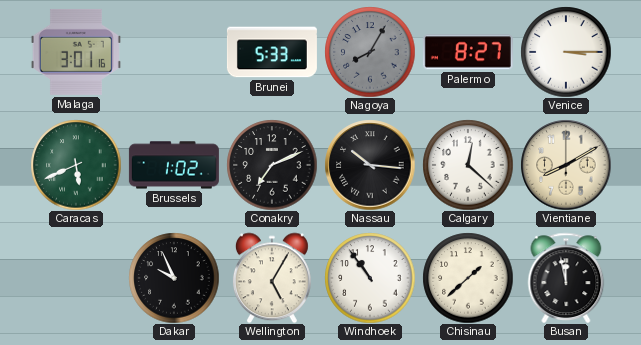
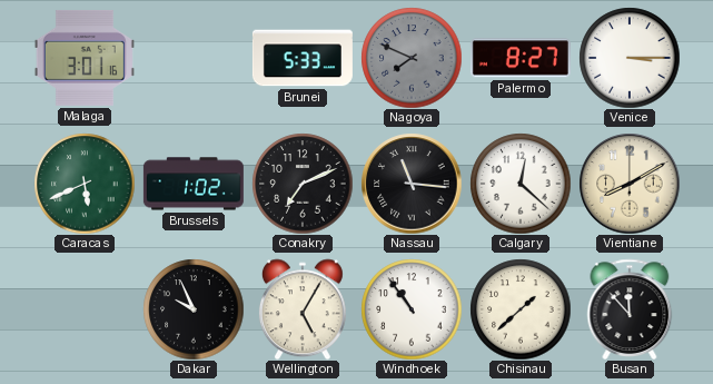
Nagoya: 8:05 -> 7:49 (412, 58)
Nassau: 10:16 -> 11:16 (412, 184)
Busan: 11:58 -> 11:53 (630, 309)
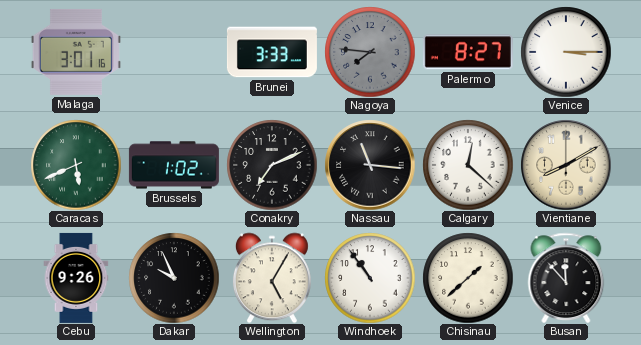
Brunei: 5:33 -> 3:33 (272, 52)
Nagoya: 7:49 -> 7:46 (370, 52)
Cebu: none -> 9:26 (76, 278)
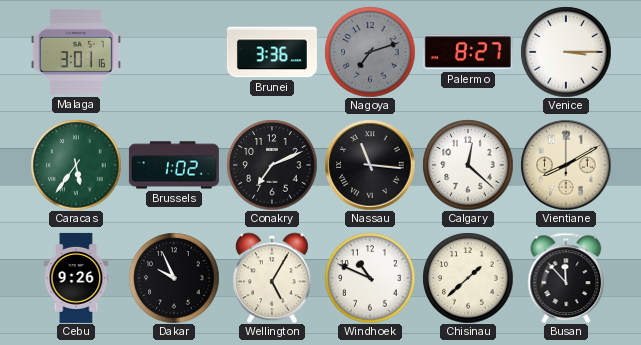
Brunei: 3:33 -> 3:36 (272, 52)
Nagoya: 7:46 -> 7:12 (370, 52)
Caracas: 5:41 -> 5:36 (76, 165)
Windhoek: 10:54 -> 10:49 (370, 278)
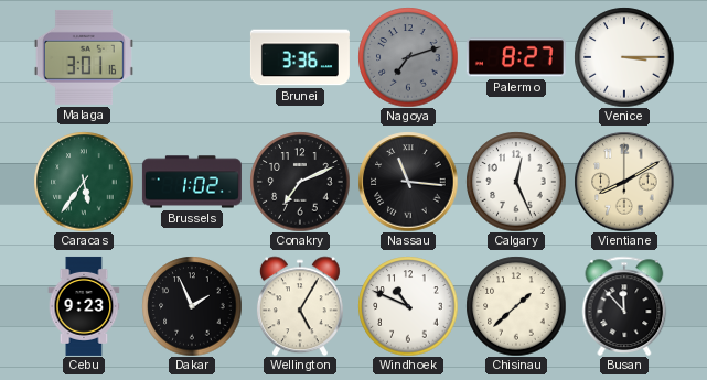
Calgary: 12:22 -> 12:26 (516, 182)
Cebu: 9:26 -> 9:23 (84, 306)
Dakar: 9:56 -> 1:56 (192, 306)
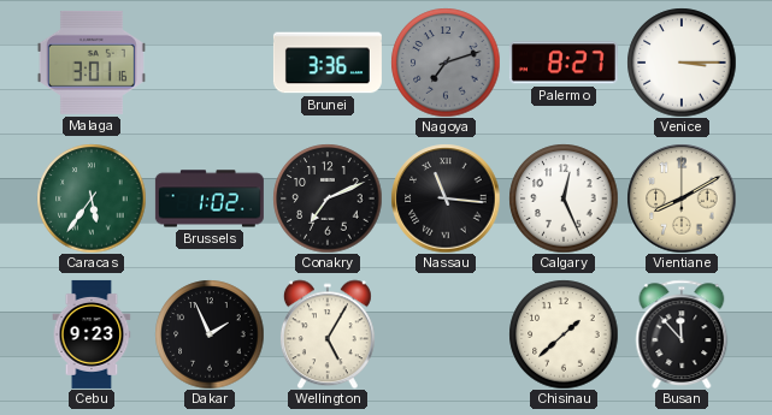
Windhoek: 10:49 -> none (408, 306)
